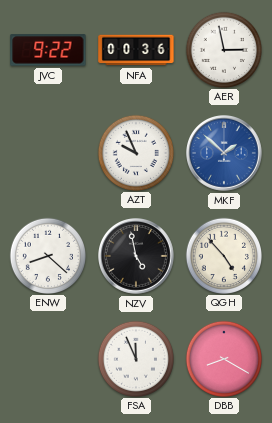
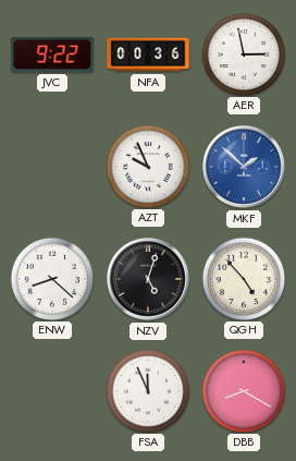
NZV: 4:58 -> 5:03 (149, 280)
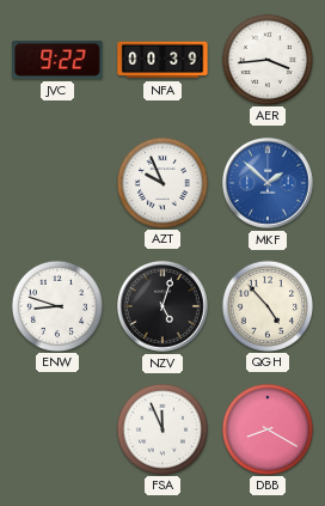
NFA: 00:36 -> 00:39 (162, 60)
AER: 2:58 -> 3:44 (266, 59)
ENW: 8:22 -> 8:48 (56, 305)
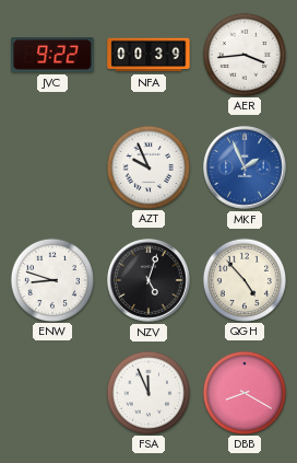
MKF: 1:52 -> 1:56 (246, 169)
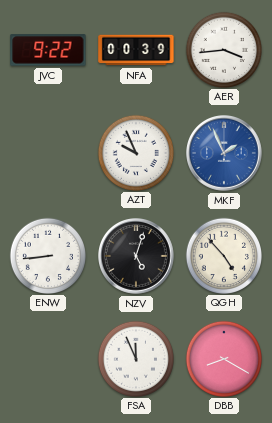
ENW: 8:48 -> 8:44 (47, 255)
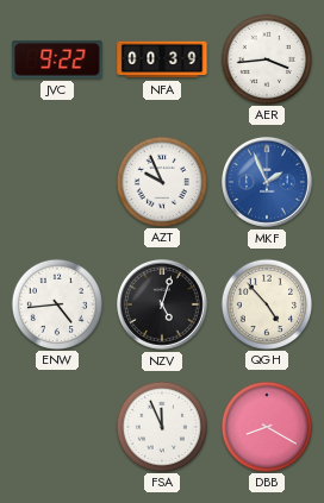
ENW: 8:44 -> 4:44 (56, 303)
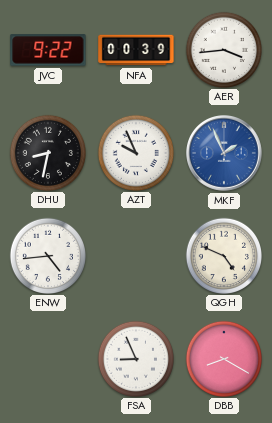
DHU: none -> 8:32 (47, 152)
NZV: 5:03 -> none (163, 306)
QGH: 4:53 -> 4:49 (223, 255)
FSA: 11:56 -> 8:56 (135, 358)
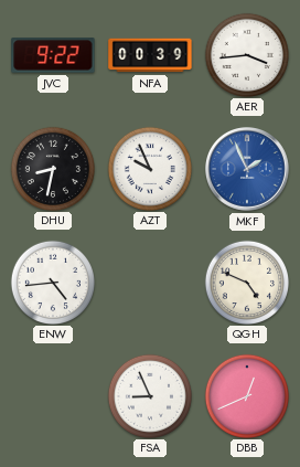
DBB: 8:20 -> 12:41 (246, 395)
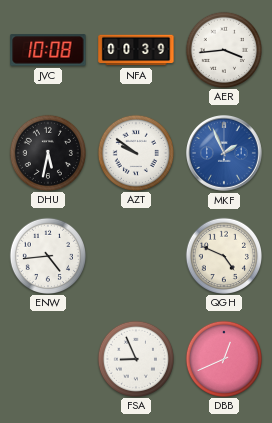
JVC: 9:22 -> 10:08 (48, 50)
DHU: 8:32 -> 5:32 (47, 152)
AZT: 9:56 -> 9:51 (135, 152)
